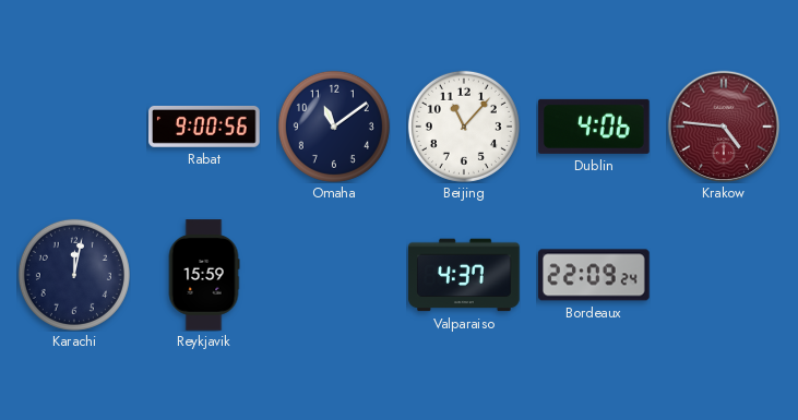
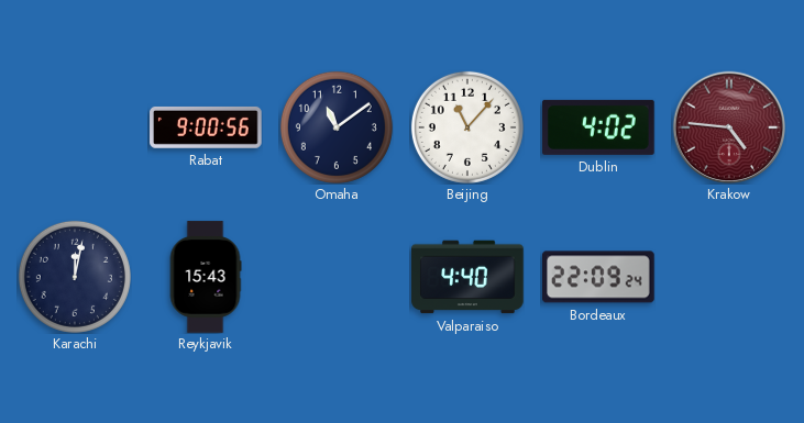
Dublin: 4:06 -> 4:02 (598, 127)
Reykjavik: 15:59 -> 15:43 (206, 277)
Valparaiso: 4:37 -> 4:40 (467, 277)
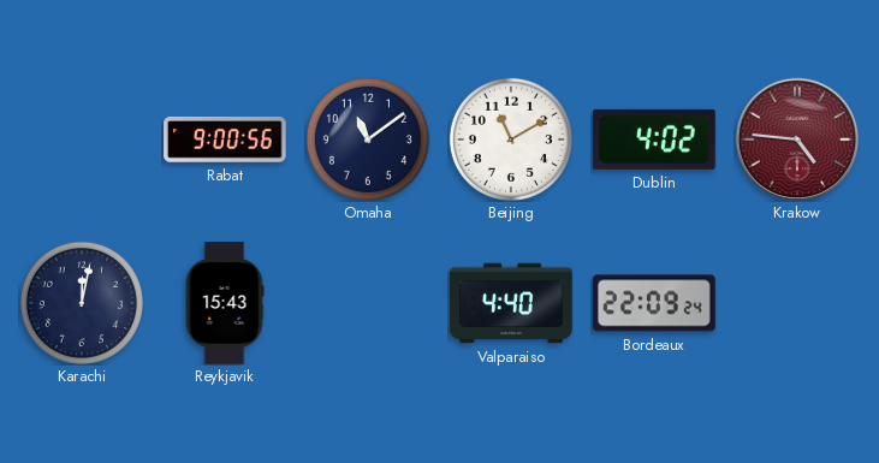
Beijing: 11:07 -> 11:10 (511, 140)
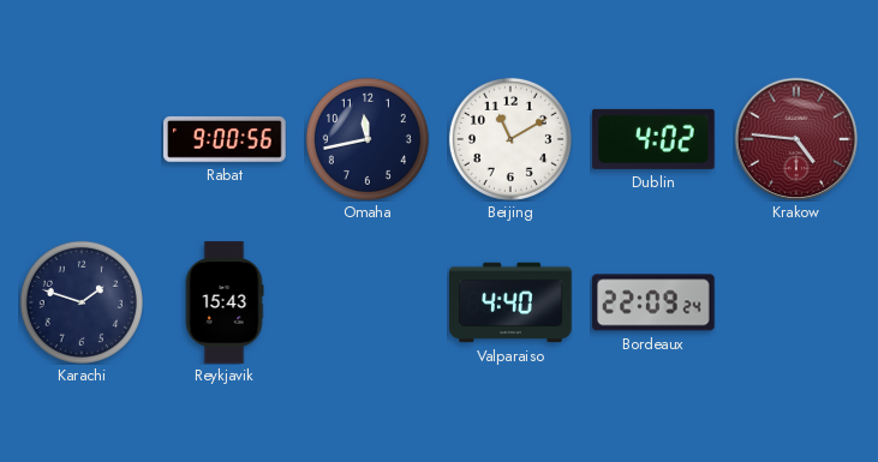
Omaha: 11:09 -> 11:43 (368, 139)
Karachi: 12:02 -> 1:48 (82, 302)
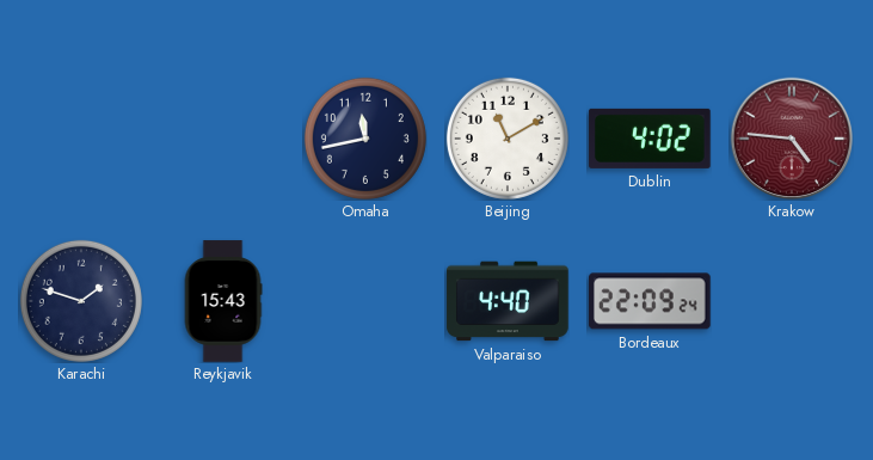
Rabat: 9:00 -> none (225, 139)
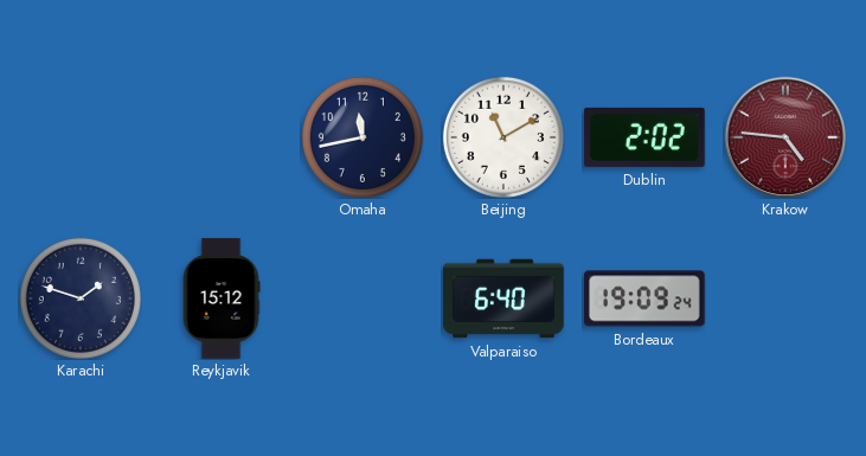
Dublin: 4:02 -> 2:02 (644, 137)
Reykjavik: 15:43 -> 15:12 (222, 298)
Valparaiso: 4:40 -> 6:40 (503, 298)
Bordeaux: 22:09 -> 19:09 (644, 298)
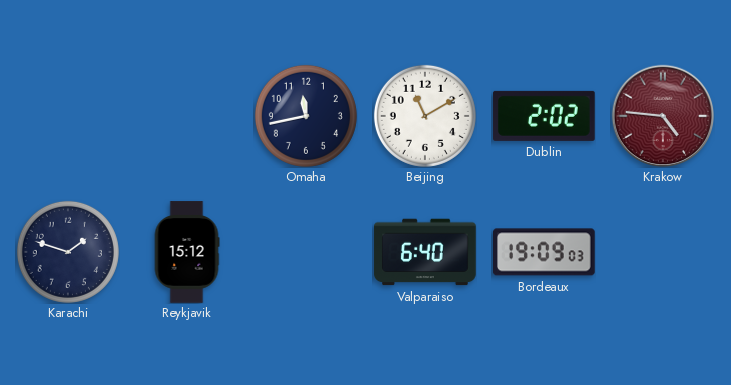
Bordeaux: 19:09:24 -> 19:09:03 (544, 252)
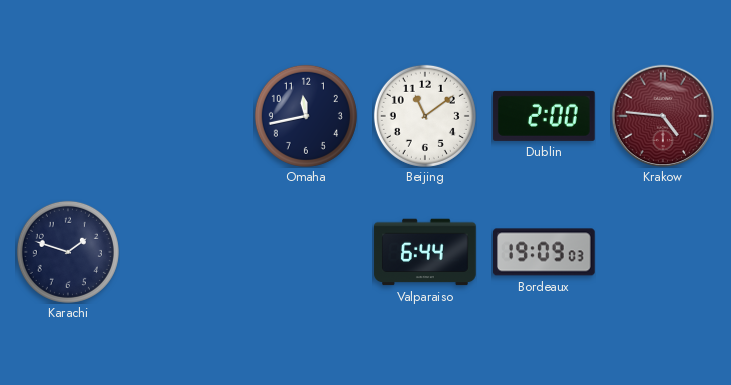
Beijing: 11:10 -> 11:09 (425, 116)
Dublin: 2:02 -> 2:00 (544, 116)
Reykjavik: 15:12 -> none (187, 252)
Valparaiso: 6:40 -> 6:44 (425, 252)
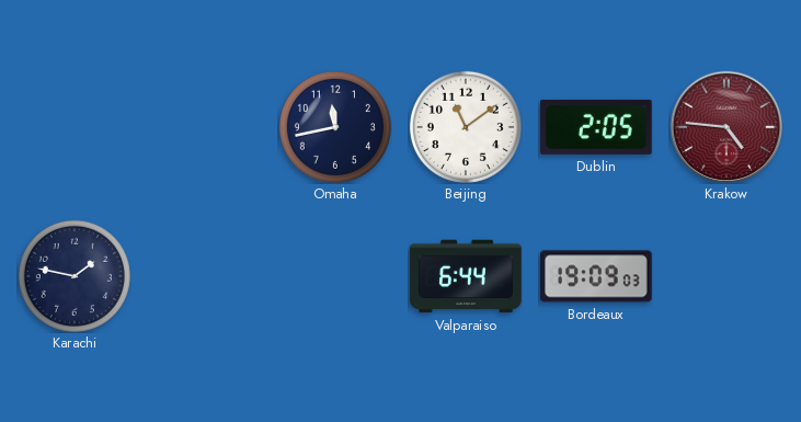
Dublin: 2:00 -> 2:05 (596, 127)
Karachi: 1:48 -> 1:47 (75, 276)
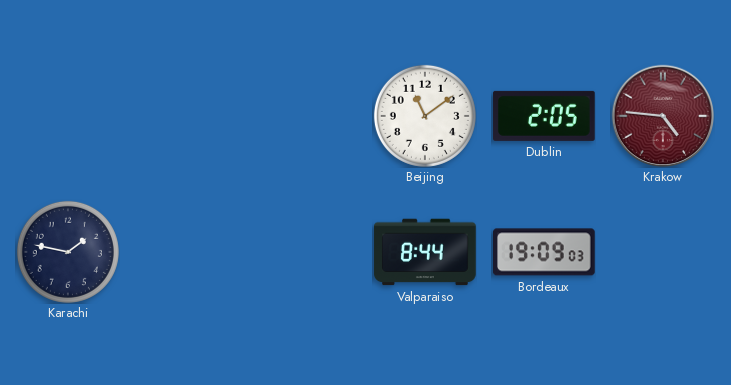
Omaha: 11:43 -> none (335, 127)
Valparaiso: 6:44 -> 8:44 (425, 252)
